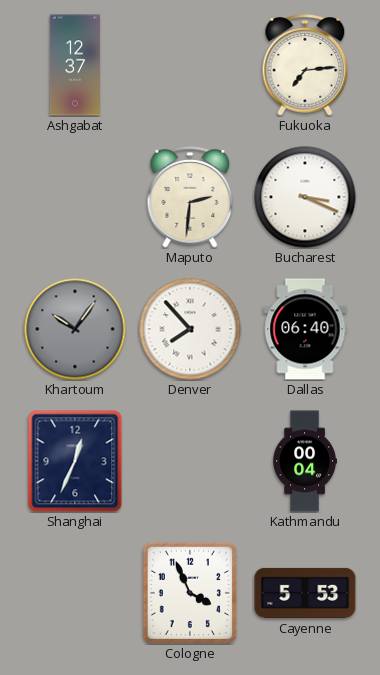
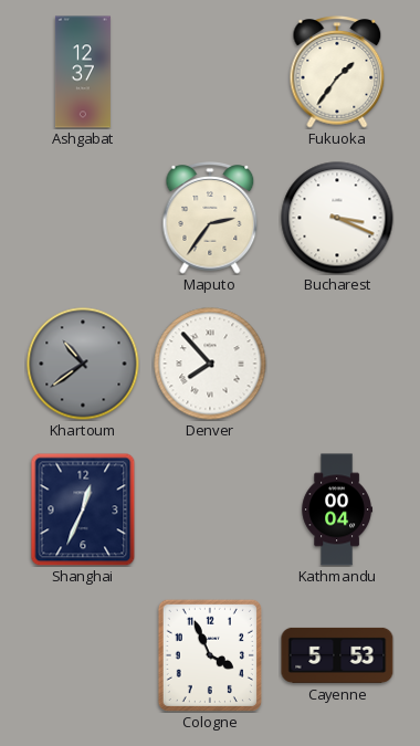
Fukuoka: 7:14 -> 1:36 (337, 72)
Maputo: 2:31 -> 2:36 (210, 218)
Khartoum: 10:06 -> 10:39 (83, 364)
Dallas: 06:40 -> none (305, 329)
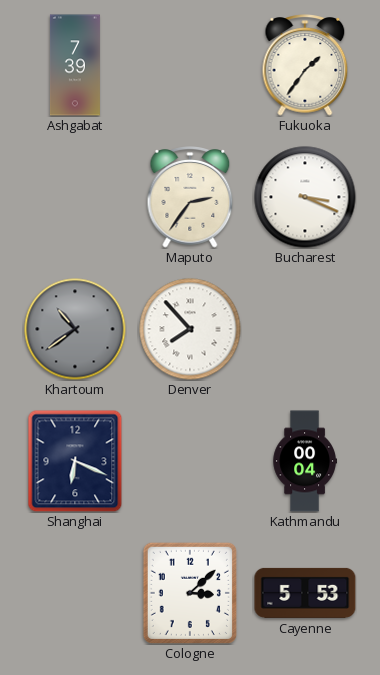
Ashgabat: 12:37 -> 7:39 (75, 65)
Shanghai: 12:34 -> 6:19 (75, 461)
Cologne: 3:56 -> 3:08 (190, 593)
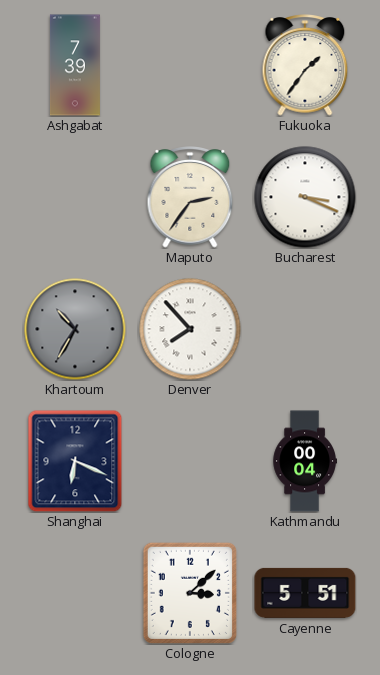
Khartoum: 10:39 -> 10:35 (75, 329)
Cayenne: 5:53 -> 5:51 (305, 593)
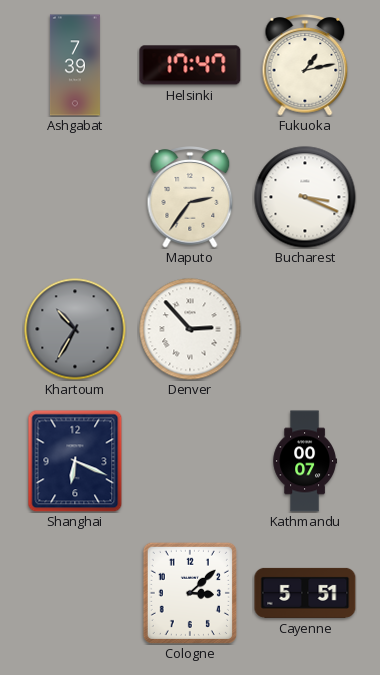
Helsinki: none -> 17:47 (190, 65)
Fukuoka: 1:36 -> 1:13 (305, 65)
Denver: 7:53 -> 2:53 (190, 329)
Kathmandu: 00:04 -> 00:07 (304, 461)
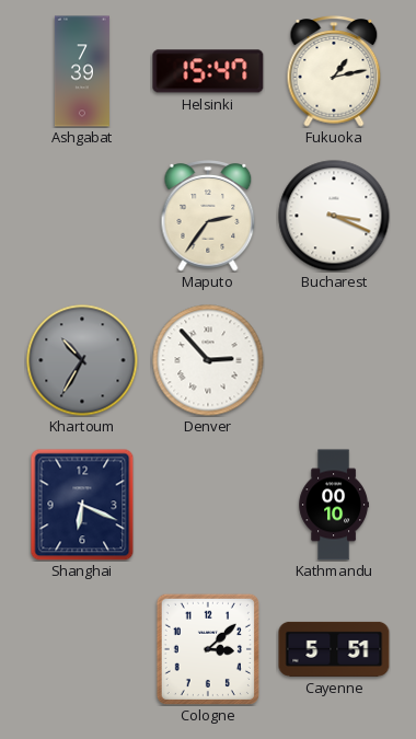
Helsinki: 17:47 -> 15:47 (208, 71)
Kathmandu: 00:07 -> 00:10 (333, 505)
